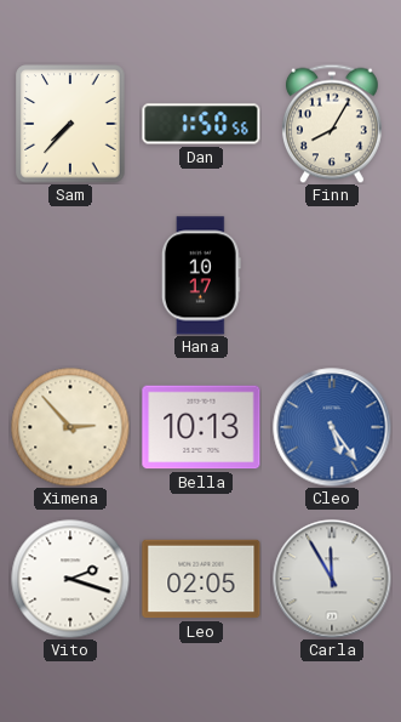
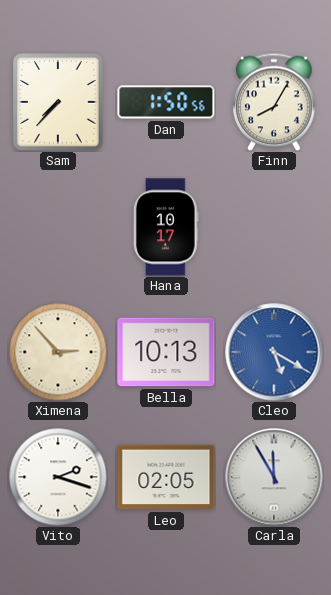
Cleo: 5:24 -> 5:20 (274, 352)
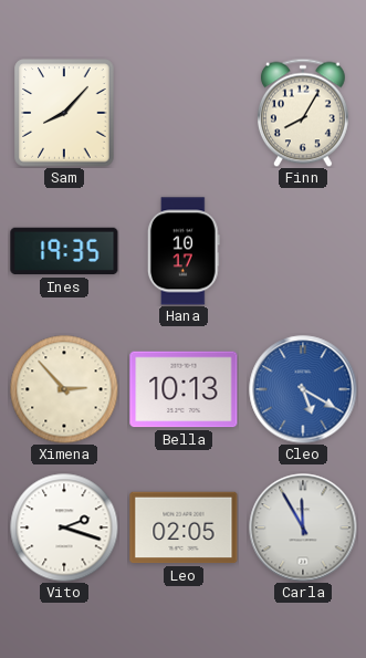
Sam: 7:37 -> 8:07 (64, 113)
Dan: 1:50 -> none (166, 102)
Ines: none -> 19:35 (64, 251)
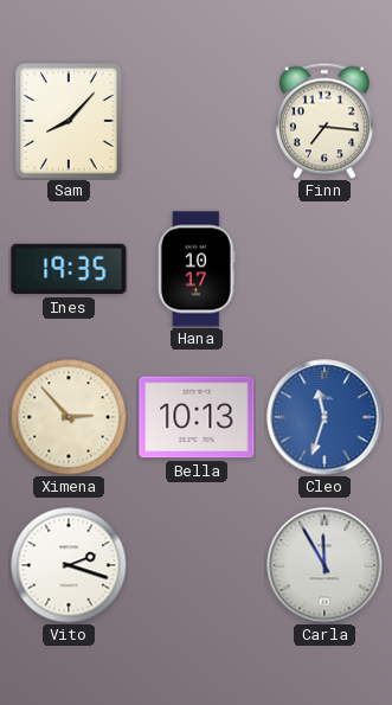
Finn: 8:05 -> 7:16 (324, 121)
Cleo: 5:20 -> 11:33 (324, 417)
Leo: 02:05 -> none (184, 528)
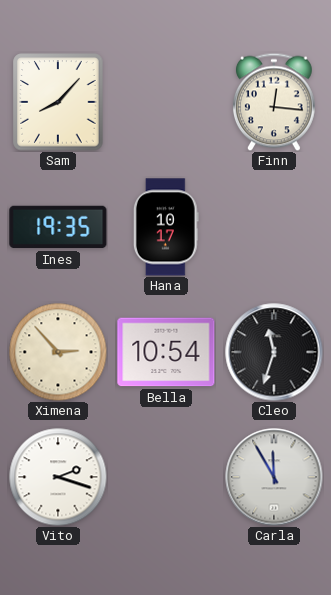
Finn: 7:16 -> 12:16 (274, 102)
Bella: 10:13 -> 10:54 (166, 352)
Cleo dial: blue -> black (274, 352)
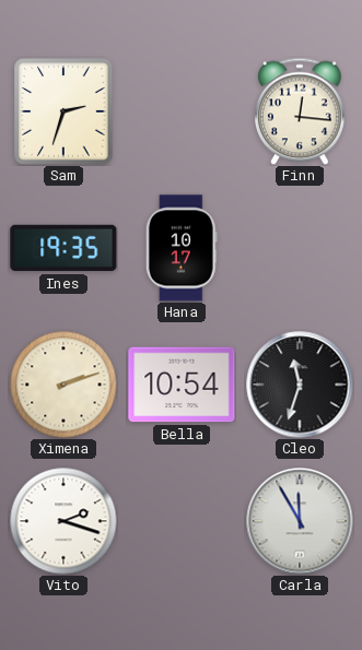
Sam: 8:07 -> 2:33 (63, 111)
Ximena: 2:53 -> 2:12 (63, 385)
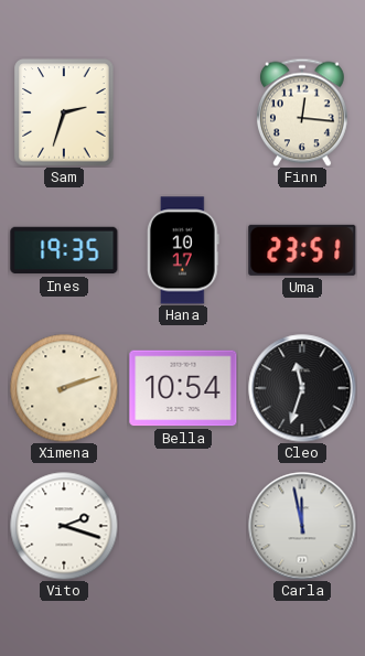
Uma: none -> 23:51 (302, 250)
Carla: 11:55 -> 11:58 (302, 526)
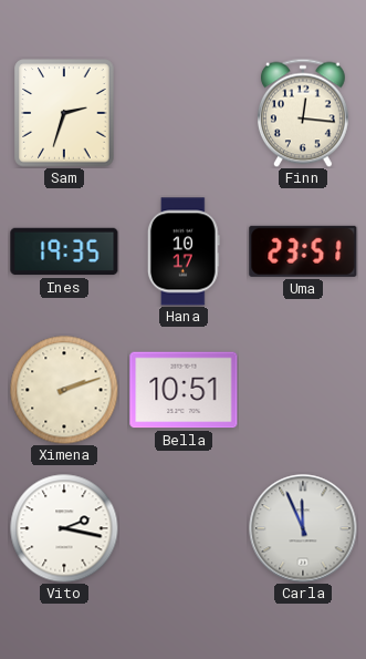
Bella: 10:54 -> 10:51 (184, 390)
Cleo: 11:33 -> none (302, 388)
Vito: 2:18 -> 2:17 (64, 528)
Carla: 11:58 -> 11:56 (303, 528)
